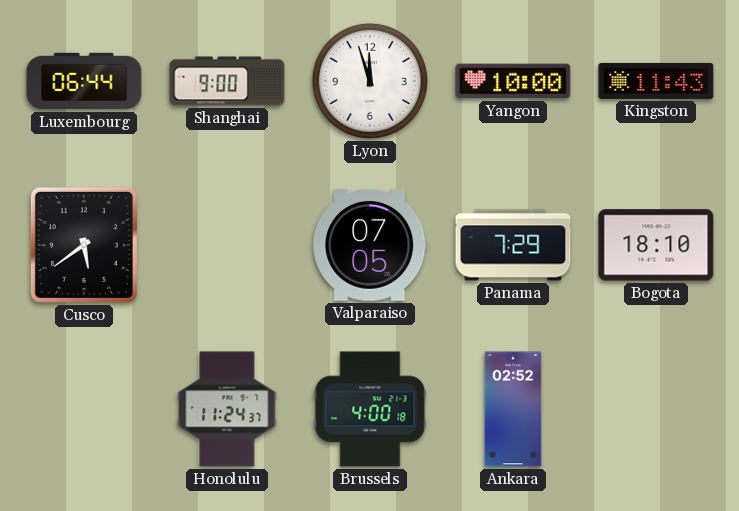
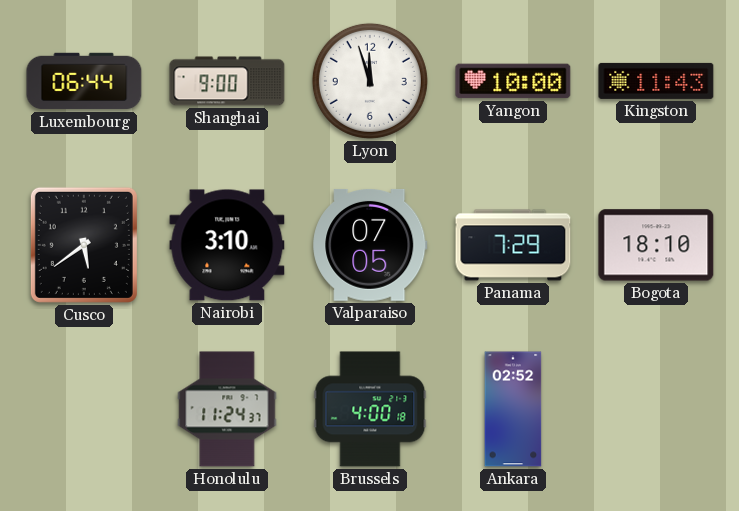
Nairobi: none -> 3:10 (227, 245)
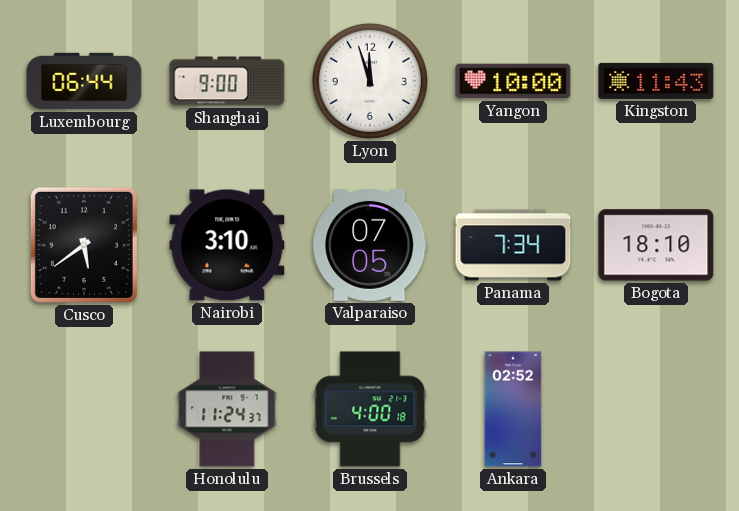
Panama: 7:29 -> 7:34 (513, 245)
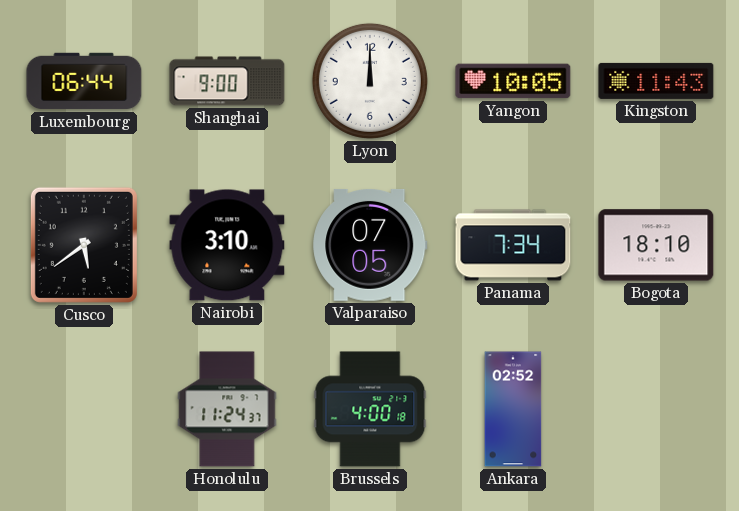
Lyon: 11:57 -> 12:00 (370, 81)
Yangon: 10:00 -> 10:05 (513, 81)
